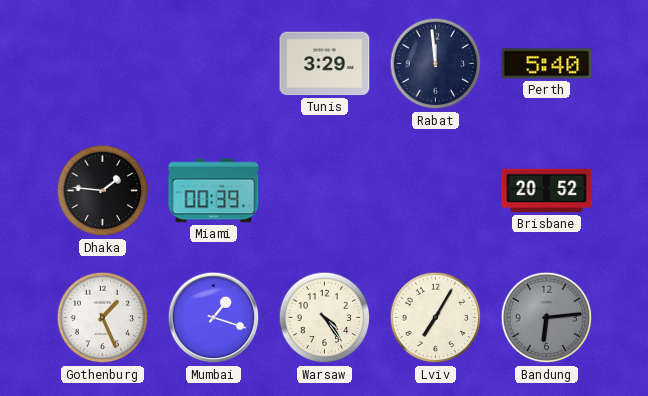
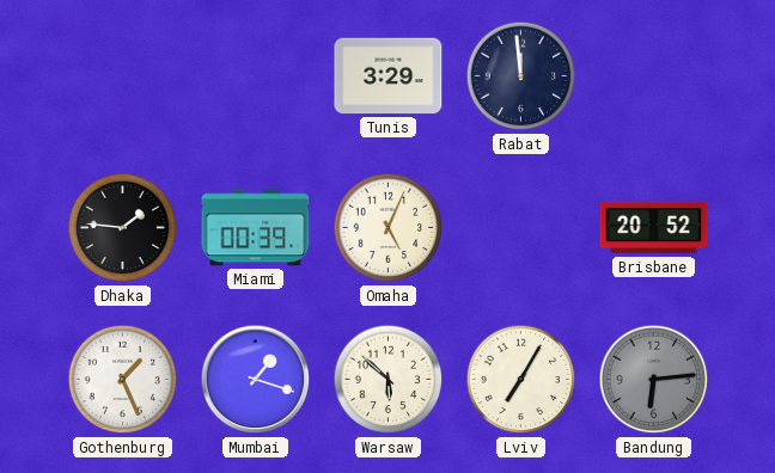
Perth: 5:40 -> none (547, 64)
Omaha: none -> 5:04 (389, 228)
Warsaw: 4:24 -> 5:52 (389, 380)
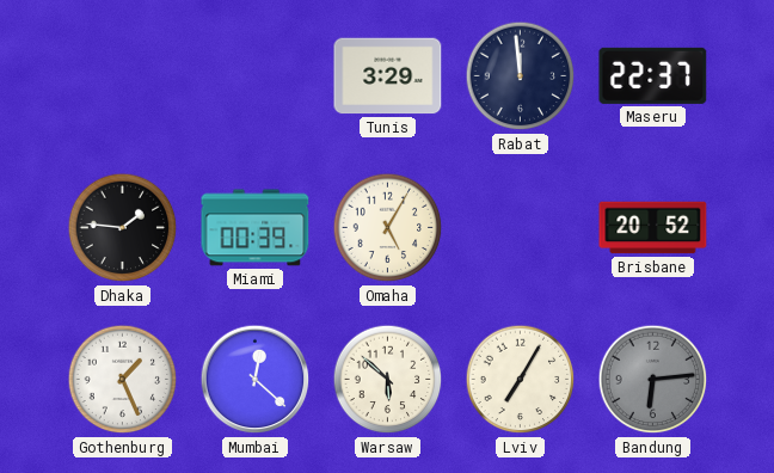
Maseru: none -> 22:37 (653, 75)
Omaha: 5:04 -> 5:05 (388, 228)
Mumbai: 1:18 -> 12:22 (256, 380)
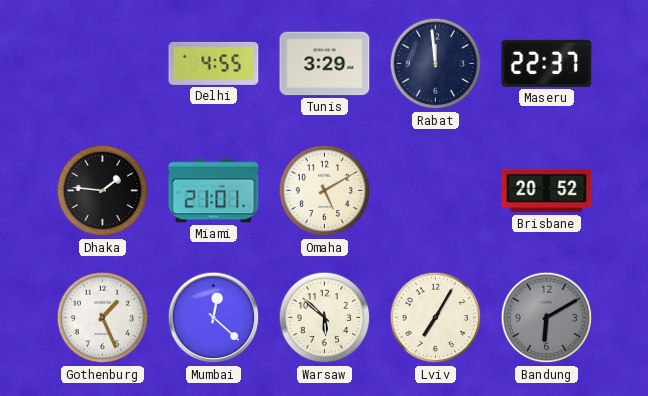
Delhi: none -> 4:55 (214, 63)
Miami: 00:39 -> 21:01 (214, 191)
Omaha: 5:05 -> 5:10 (325, 191)
Bandung: 6:14 -> 6:10 (547, 318)
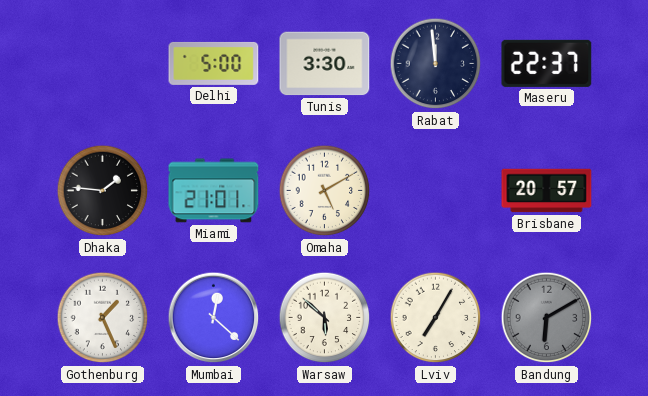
Delhi: 4:55 -> 5:00 (214, 63)
Tunis: 3:29 -> 3:30 (325, 64)
Brisbane: 20:52 -> 20:57 (547, 191)
